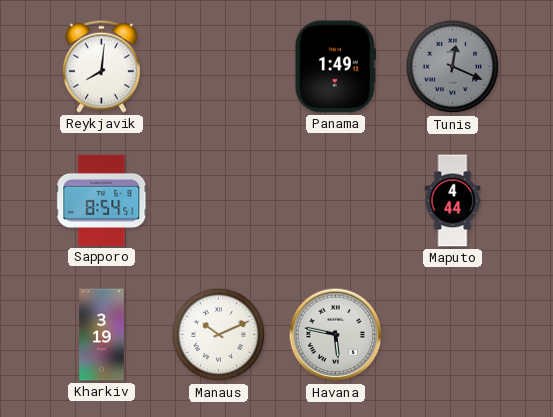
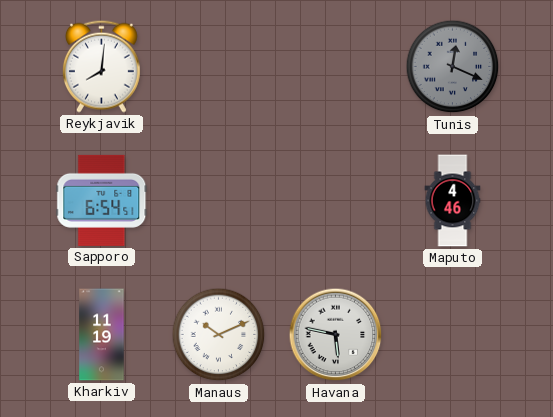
Panama: 1:49 -> none (335, 67)
Sapporo: 8:54 -> 6:54 (102, 200)
Maputo: 4:44 -> 4:46 (453, 201)
Kharkiv: 3:19 -> 11:19 (102, 335)
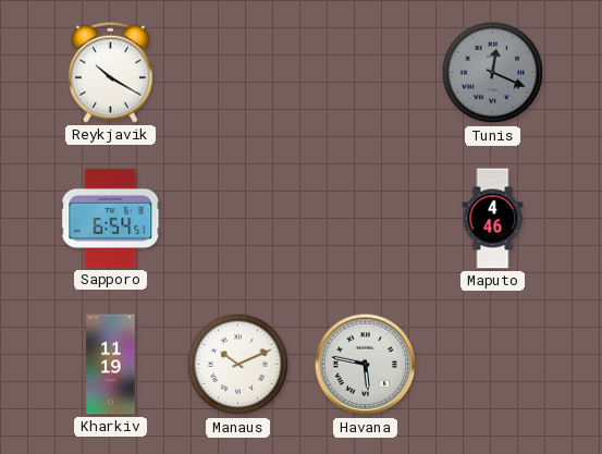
Reykjavik: 8:01 -> 10:20 (110, 72)
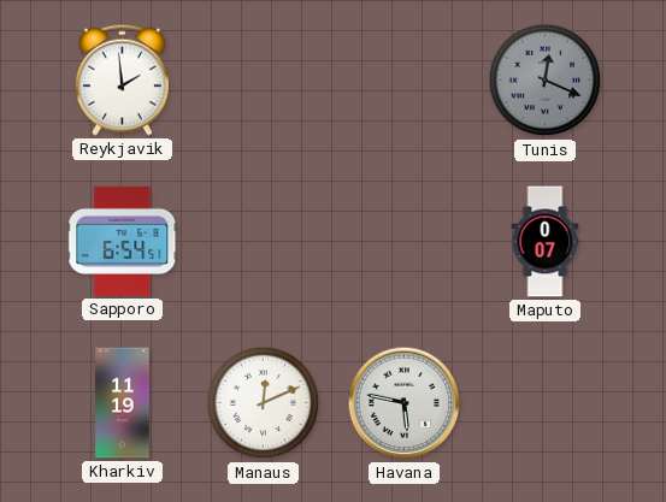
Reykjavik: 10:20 -> 1:59 (122, 79)
Maputo: 4:46 -> 0:07 (546, 242)
Manaus: 10:11 -> 12:11 (264, 403)
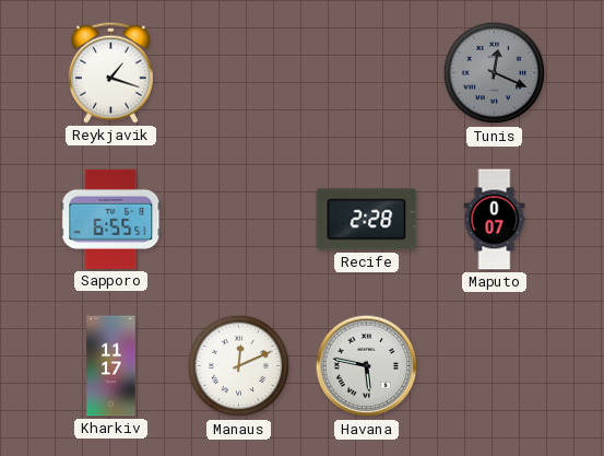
Reykjavik: 1:59 -> 1:18 (110, 72)
Sapporo: 6:54 -> 6:55 (111, 219)
Recife: none -> 2:28 (367, 220)
Kharkiv: 11:19 -> 11:17 (111, 366)
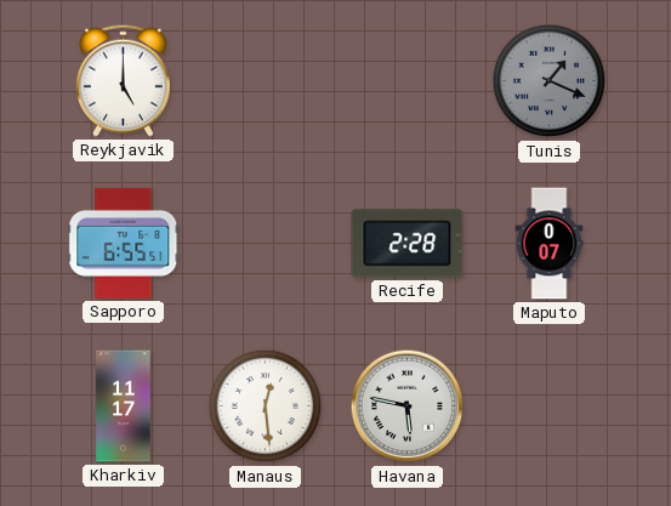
Reykjavik: 1:18 -> 5:00 (123, 80)
Tunis: 12:19 -> 1:19 (550, 81)
Manaus: 12:11 -> 12:29 (266, 406)
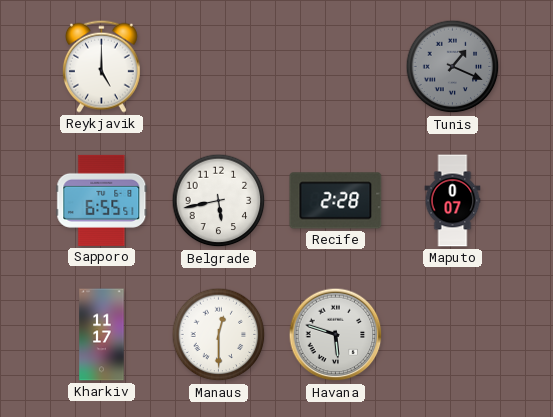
Belgrade: none -> 5:43 (219, 201)
Manaus: 12:29 -> 12:30 (219, 335)
Havana: 5:47 -> 5:48 (336, 335)
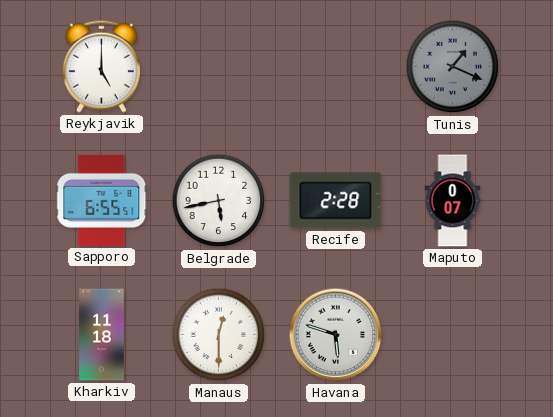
Kharkiv: 11:17 -> 11:18 (102, 335)
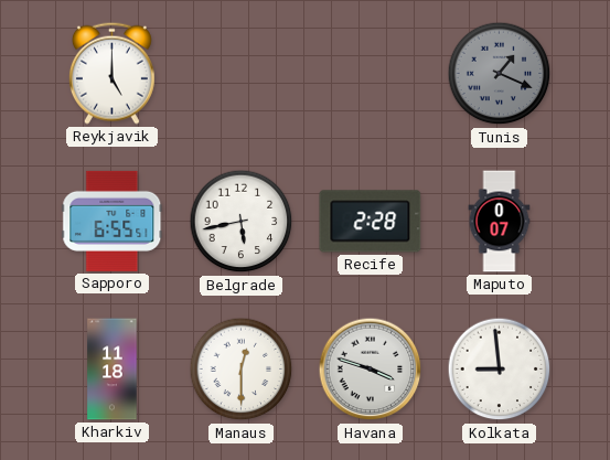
Havana: 5:48 -> 3:48 (371, 370)
Kolkata: none -> 8:59 (500, 370)
